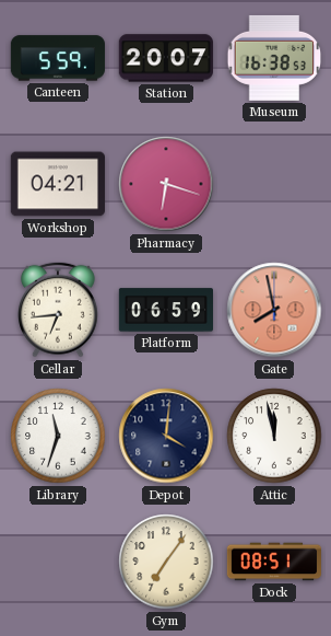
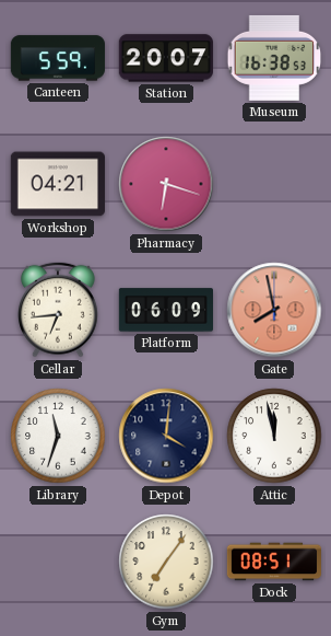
Platform: 06:59 -> 06:09 (165, 310)
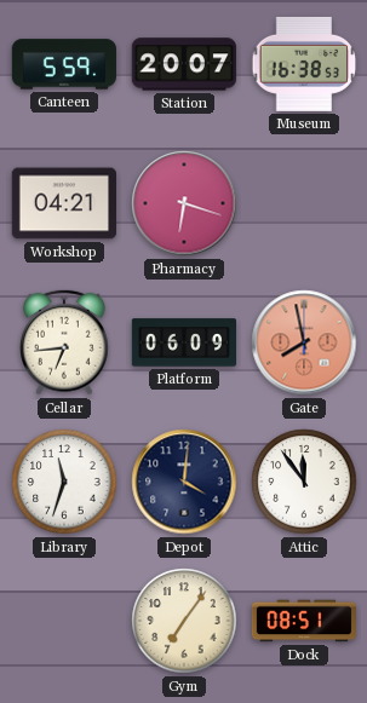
Attic: 11:58 -> 11:54 (304, 482)
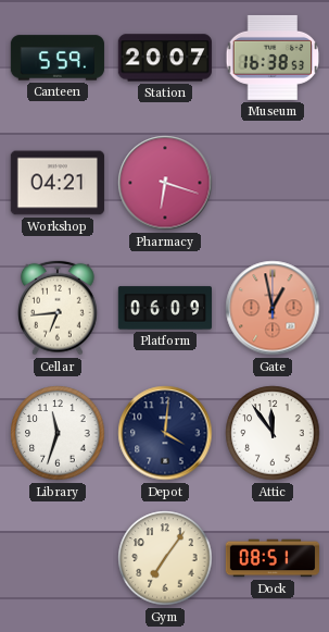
Gate: 7:58 -> 12:58 (273, 308)
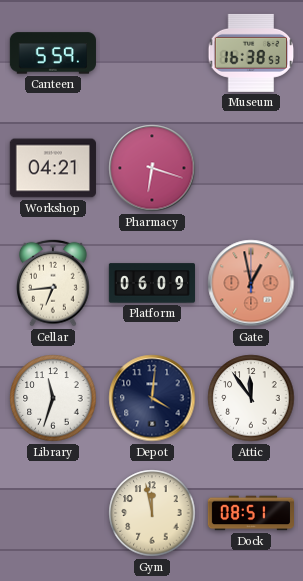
Station: 20:07 -> none (165, 58)
Gym: 7:06 -> 11:58 (152, 513)
